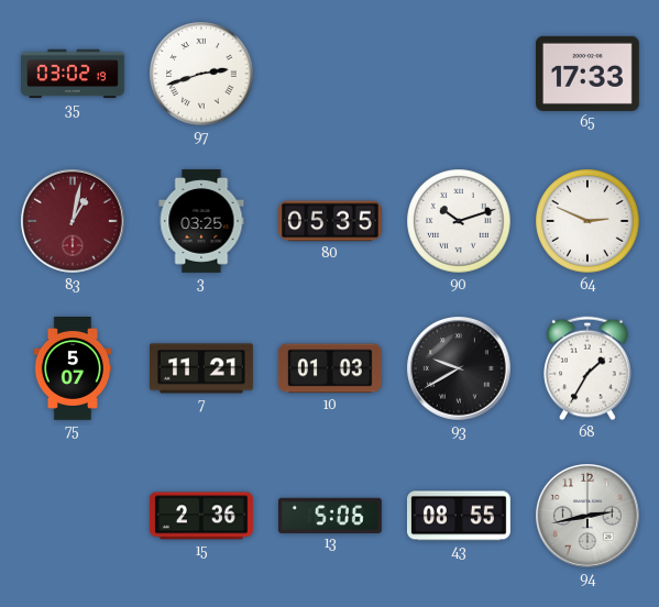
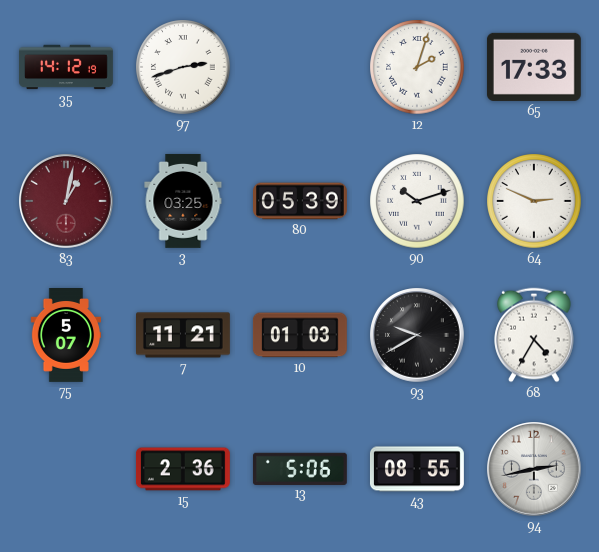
35: 03:02 -> 14:12 (67, 67)
12: none -> 2:03 (417, 67)
80: 05:35 -> 05:39 (301, 201)
68: 1:35 -> 4:35 (534, 335)
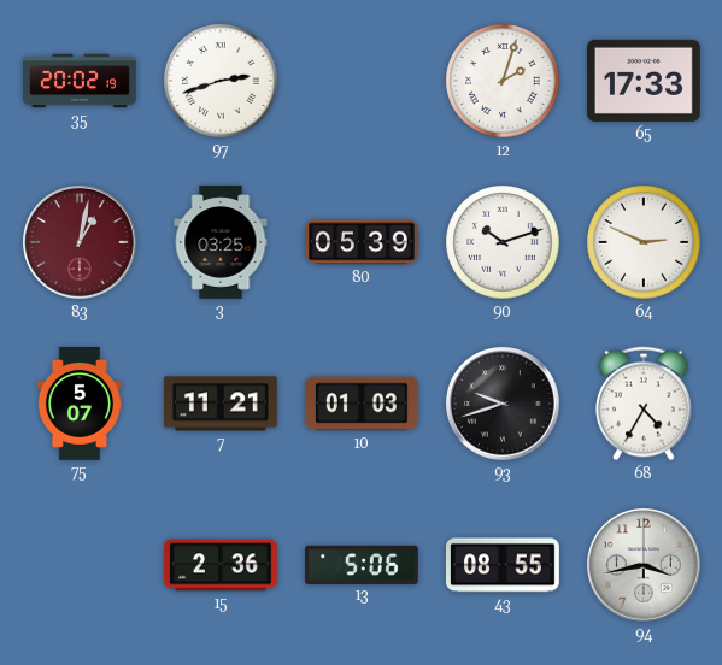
35: 14:12 -> 20:02 (81, 81)
93: 9:40 -> 9:42 (504, 405)
94: 2:43 -> 3:43 (645, 566)
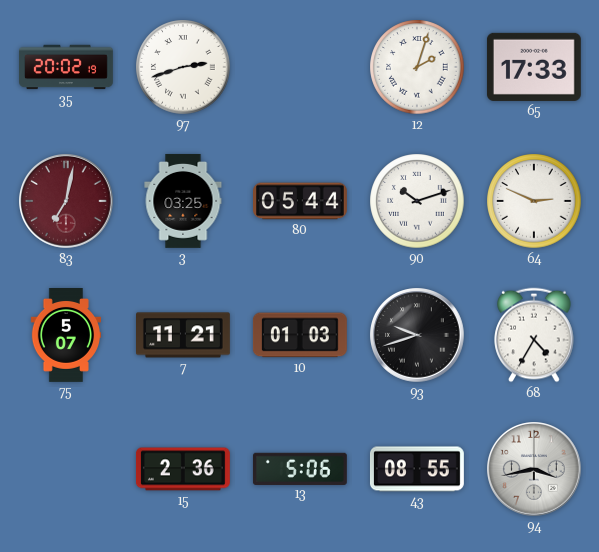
83: 1:02 -> 7:02 (67, 202)
80: 05:39 -> 05:44 (301, 201)
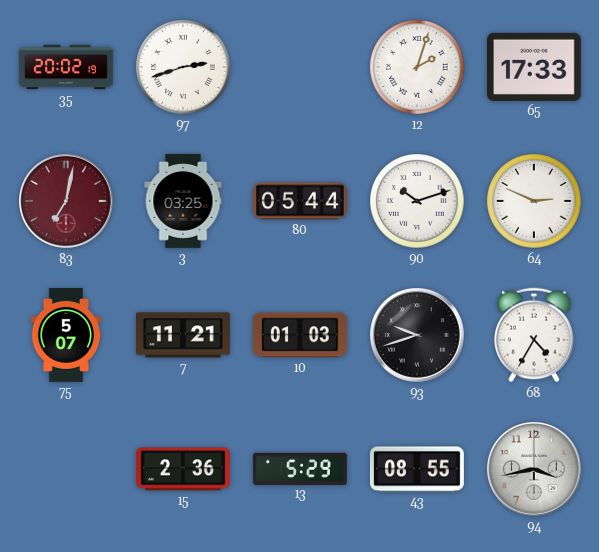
13: 5:06 -> 5:29 (300, 468)
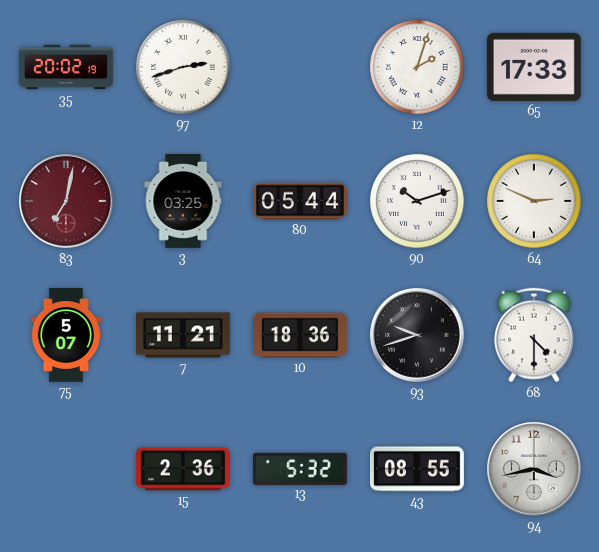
10: 01:03 -> 18:36 (300, 335)
68: 4:35 -> 4:30 (534, 335)
13: 5:29 -> 5:32 (300, 468)
